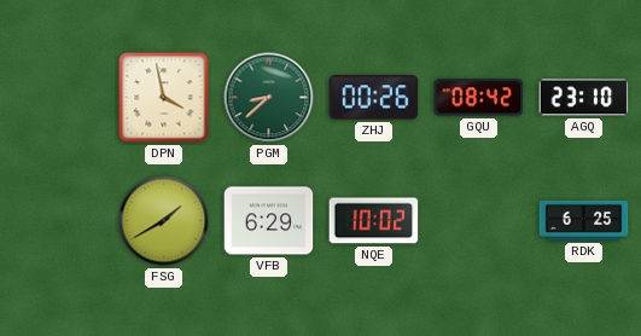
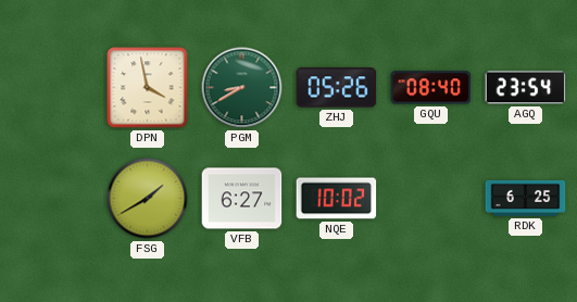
PGM: 8:38 -> 8:40 (242, 88)
ZHJ: 00:26 -> 05:26 (337, 88)
GQU: 08:42 -> 08:40 (431, 88)
AGQ: 23:10 -> 23:54 (526, 88)
VFB: 6:29 -> 6:27 (242, 199)
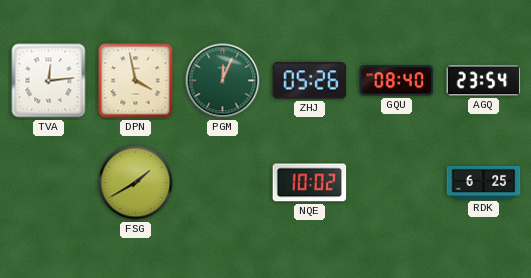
TVA: none -> 12:14 (49, 81)
PGM: 8:40 -> 12:04 (223, 81)
VFB: 6:27 -> none (242, 199)
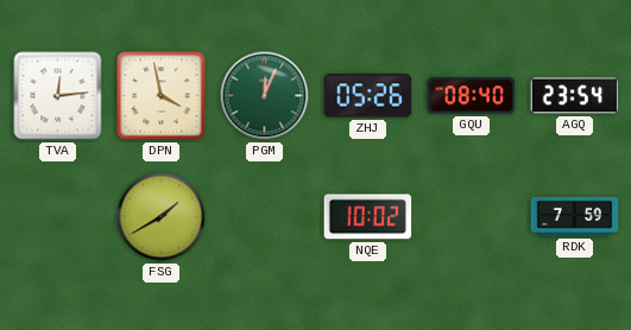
RDK: 6:25 -> 7:59 (575, 216)
